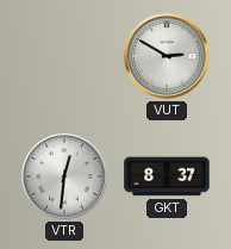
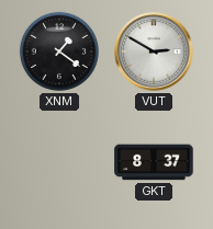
XNM: none -> 1:21 (59, 51)
VTR: 12:31 -> none (64, 176)
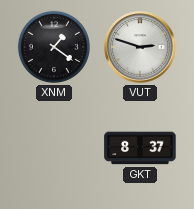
VUT: 2:50 -> 2:48 (140, 47)
